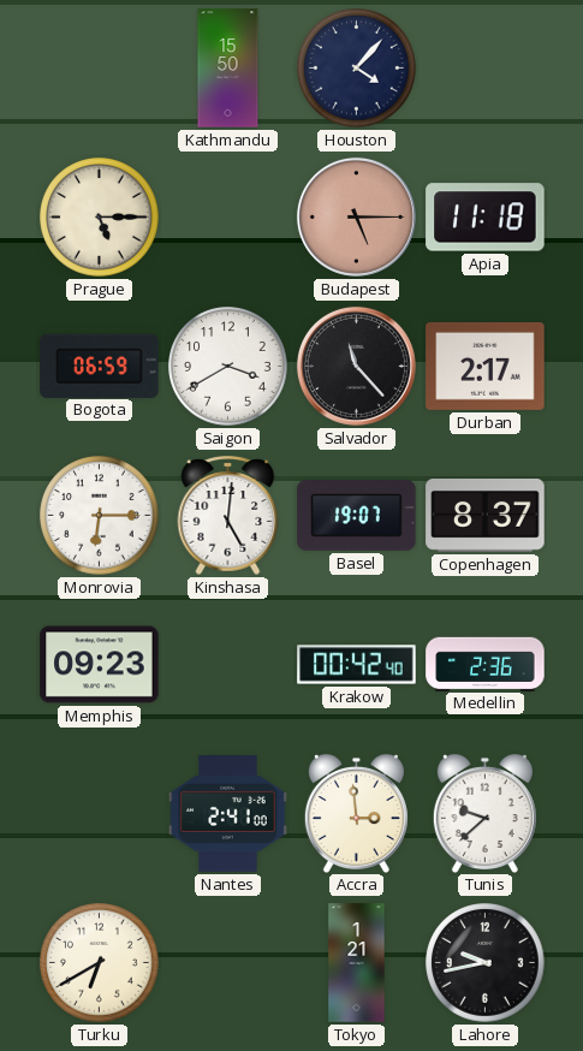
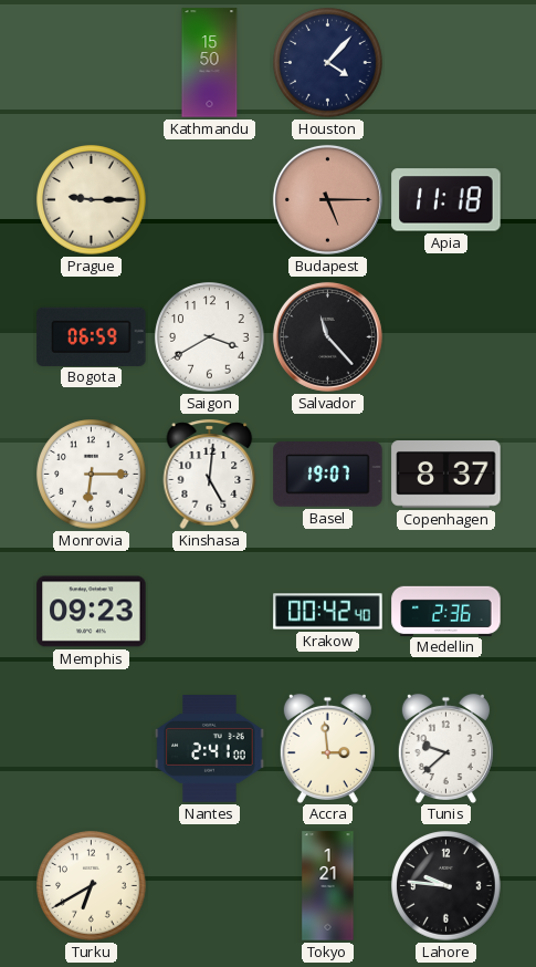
Prague: 5:15 -> 9:15 (92, 200)
Durban: 2:17 -> none (486, 366)
Lahore: 9:43 -> 9:46 (446, 886)
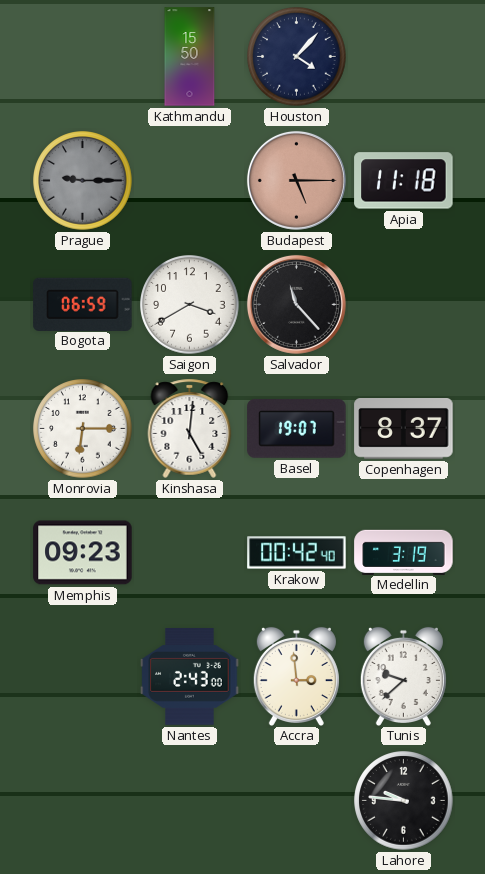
Prague dial: cream -> grey (83, 181)
Medellin: 2:36 -> 3:19 (404, 552)
Nantes: 2:41 -> 2:43 (190, 677)
Turku: 6:40 -> none (92, 886)
Tokyo: 1:21 -> none (328, 886)
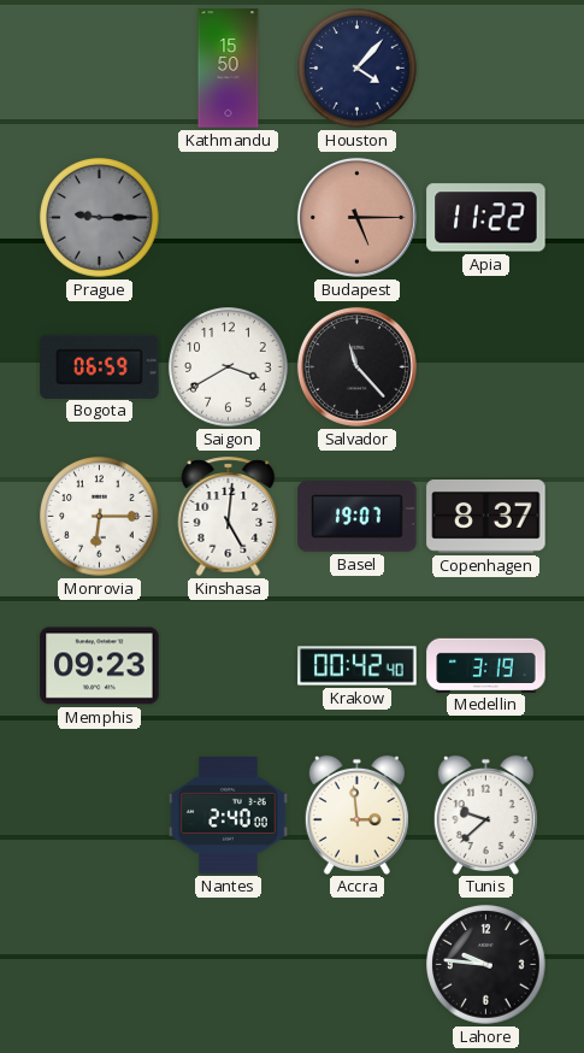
Apia: 11:18 -> 11:22 (486, 218)
Nantes: 2:43 -> 2:40 (229, 816)
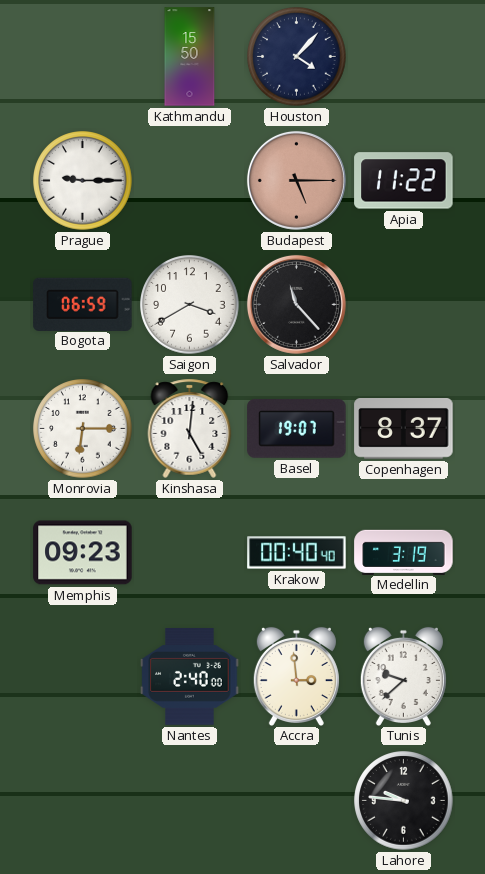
Prague dial: grey -> white (83, 181)
Krakow: 00:42 -> 00:40 (297, 553)
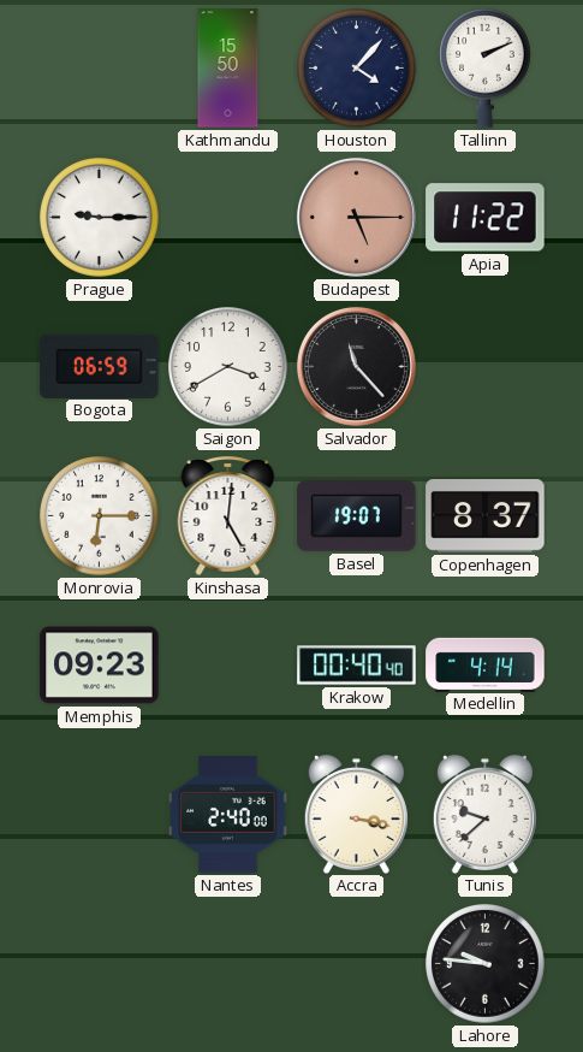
Tallinn: none -> 2:11 (486, 67)
Medellin: 3:19 -> 4:14 (486, 664)
Accra: 2:59 -> 3:17 (356, 814)
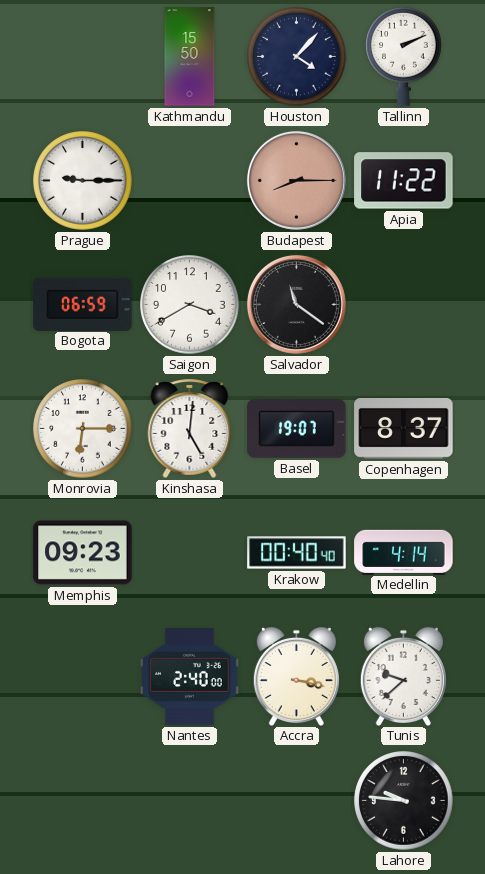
Budapest: 5:15 -> 8:15 (296, 180)
Salvador: 11:23 -> 11:21 (296, 304)
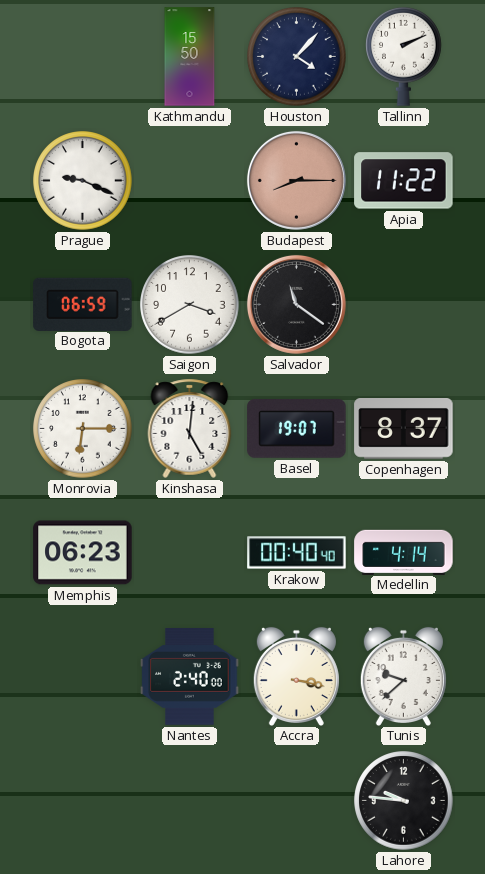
Prague: 9:15 -> 9:19 (83, 181)
Memphis: 09:23 -> 06:23 (83, 553)
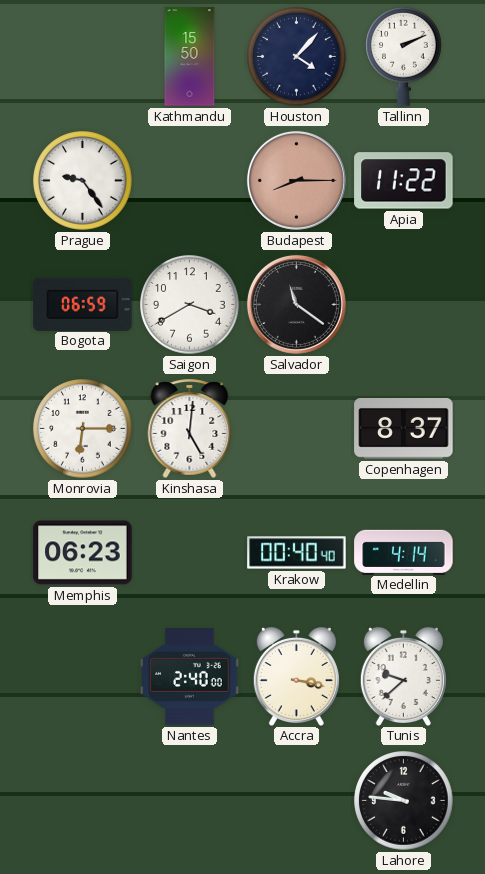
Prague: 9:19 -> 9:24 (83, 181)
Basel: 19:07 -> none (297, 429)
